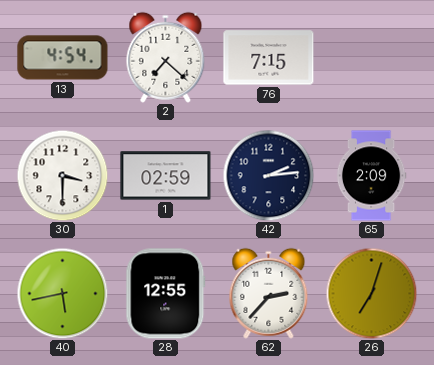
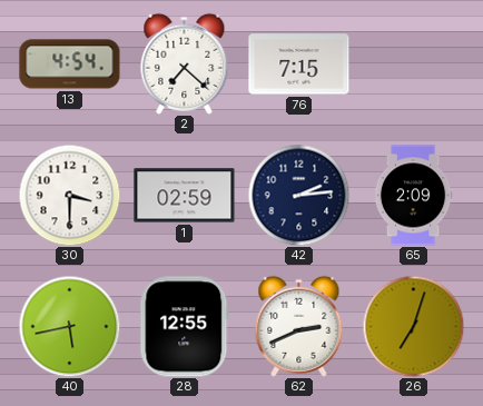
62: 2:37 -> 2:41 (299, 326)
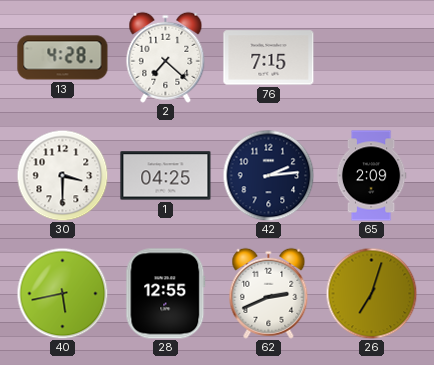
13: 4:54 -> 4:28 (63, 58)
1: 02:59 -> 04:25 (166, 176)
